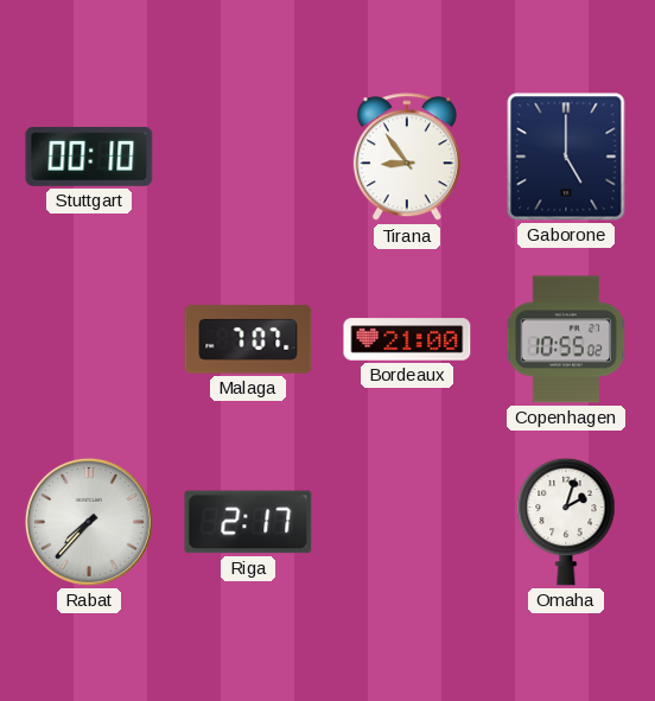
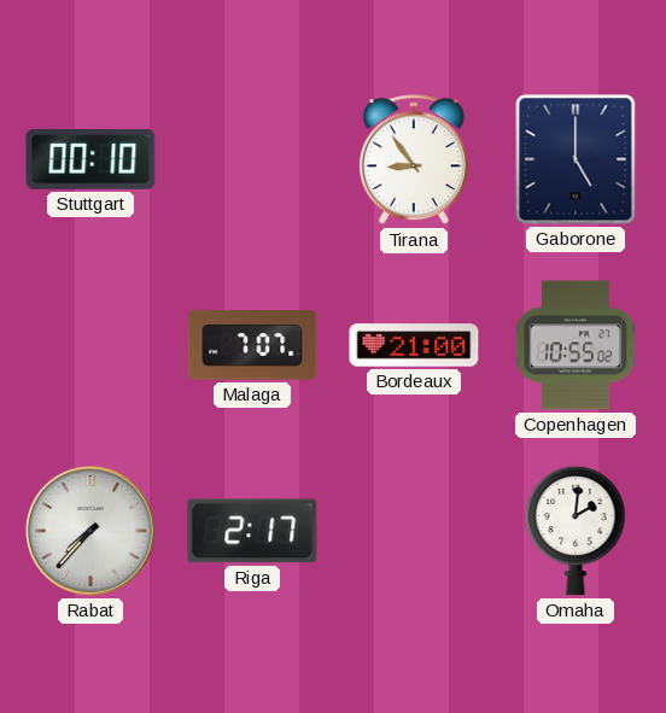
Omaha: 2:03 -> 2:01 (576, 531)
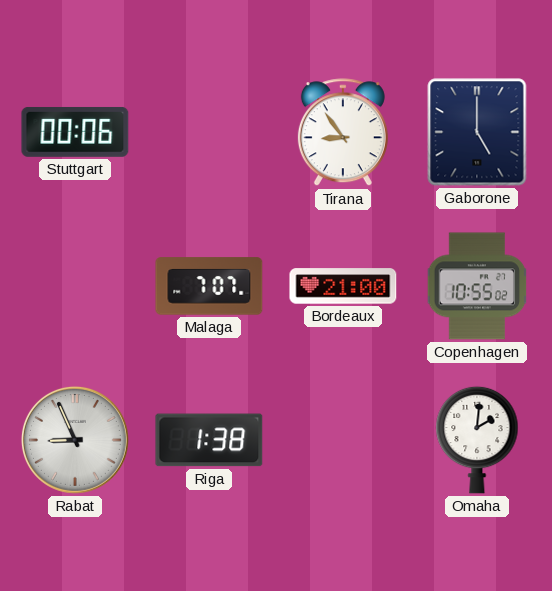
Stuttgart: 00:10 -> 00:06 (75, 132)
Rabat: 7:37 -> 8:56 (75, 440)
Riga: 2:17 -> 1:38 (209, 440)
